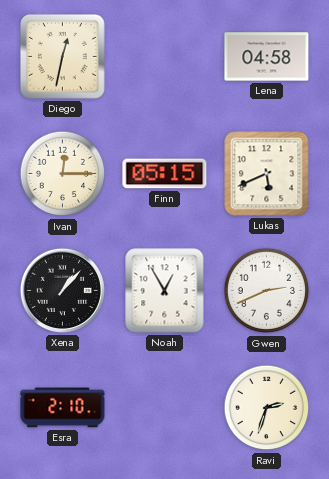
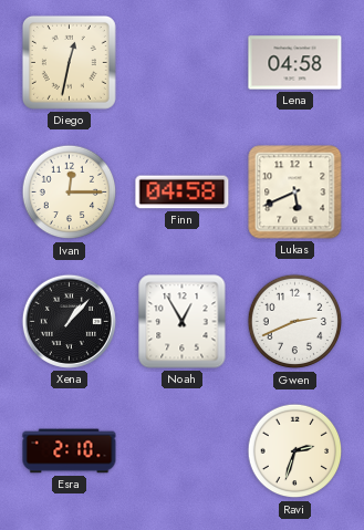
Finn: 05:15 -> 04:58 (183, 193)
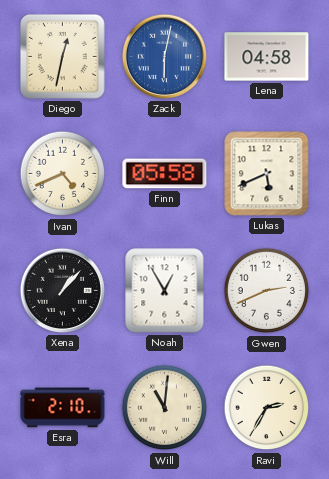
Zack: none -> 6:02 (164, 56)
Ivan: 12:15 -> 4:41 (63, 174)
Finn: 04:58 -> 05:58 (165, 174)
Will: none -> 11:01 (165, 408)
Ravi: 2:33 -> 2:35 (267, 408)
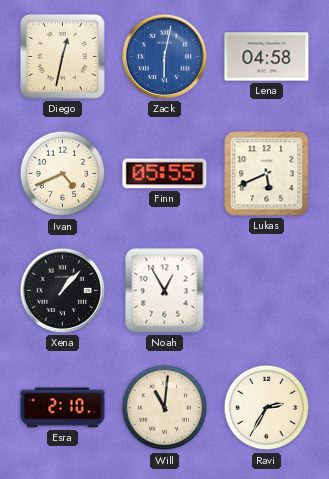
Finn: 05:58 -> 05:55 (165, 174)
Gwen: 2:41 -> none (267, 291)
